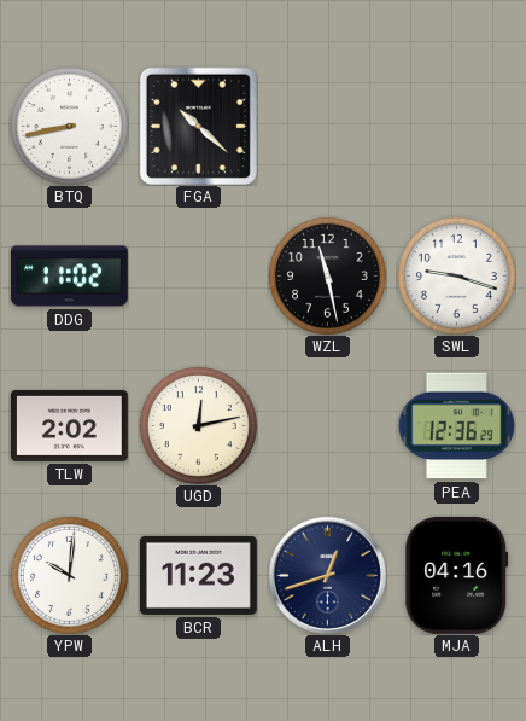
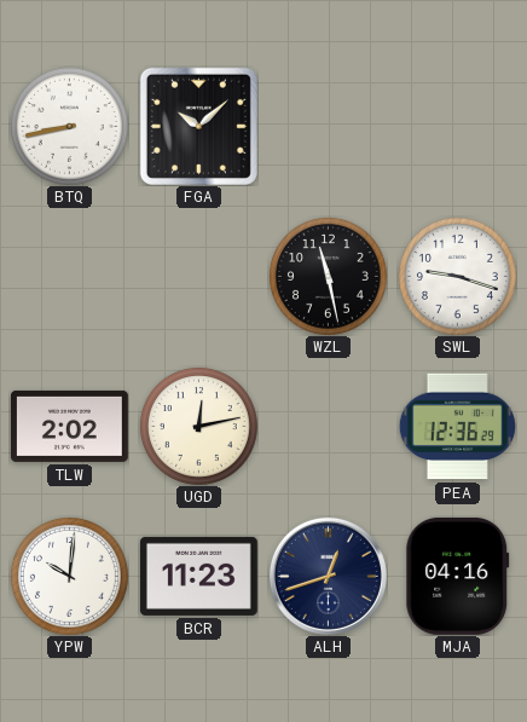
FGA: 10:22 -> 10:08 (198, 126)
DDG: 11:02 -> none (69, 277)
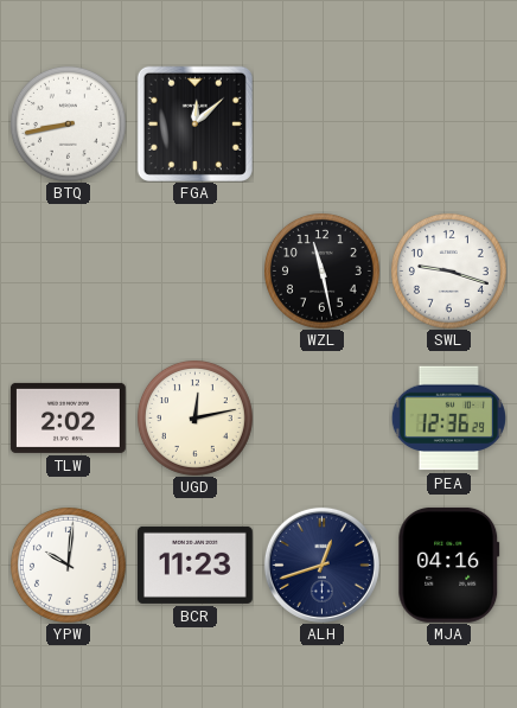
FGA: 10:08 -> 12:08 (194, 123)
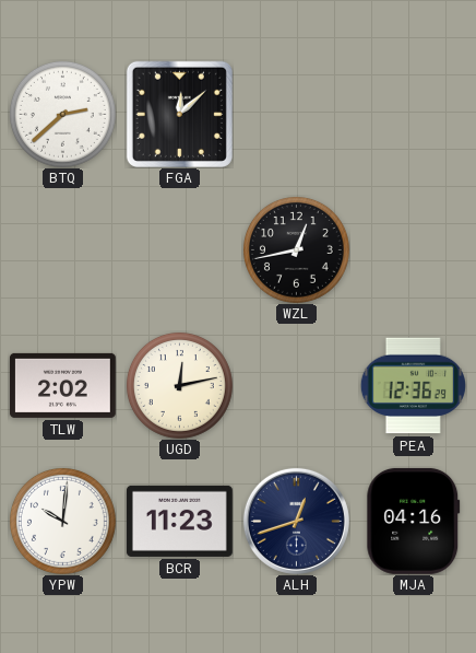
BTQ: 8:43 -> 2:38 (62, 114)
WZL: 11:28 -> 12:43 (296, 249)
SWL: 9:18 -> none (448, 270)
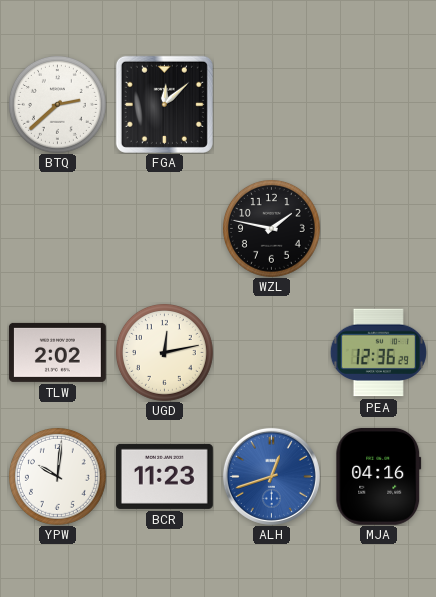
WZL: 12:43 -> 1:47 (271, 228)
ALH dial: navy -> blue (271, 476)
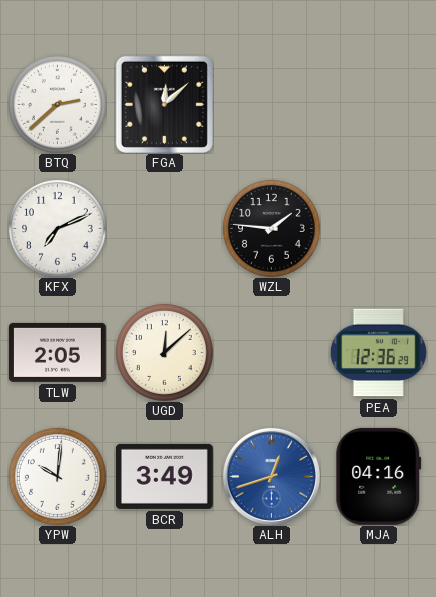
KFX: none -> 7:11 (57, 228)
WZL: 1:47 -> 1:46 (271, 228)
TLW: 2:02 -> 2:05 (57, 352)
UGD: 12:13 -> 12:08 (164, 352)
BCR: 11:23 -> 3:49 (164, 476)
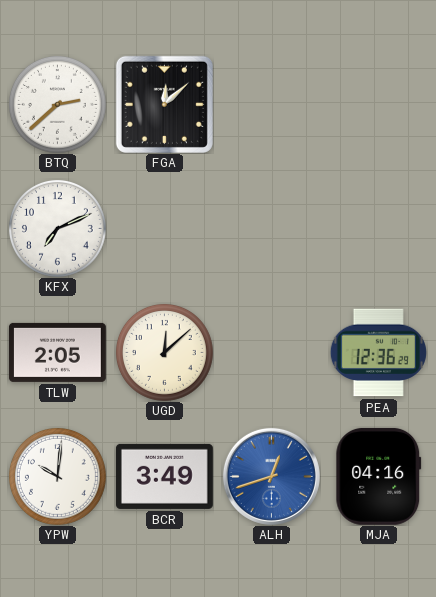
WZL: 1:46 -> none (271, 228)
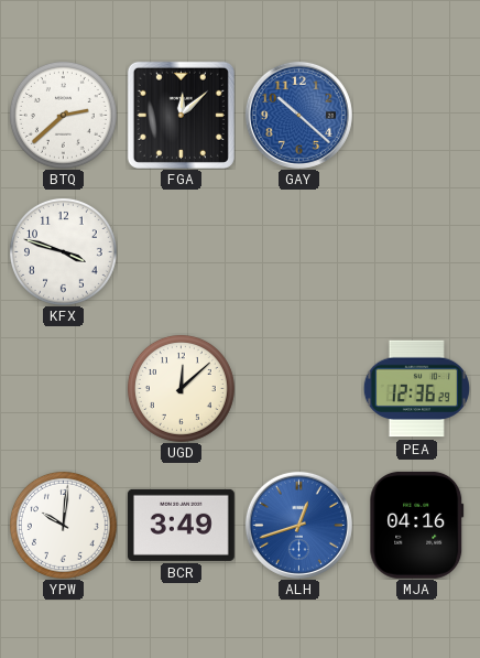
GAY: none -> 10:22 (298, 115)
KFX: 7:11 -> 3:48 (63, 251)
TLW: 2:05 -> none (57, 352)
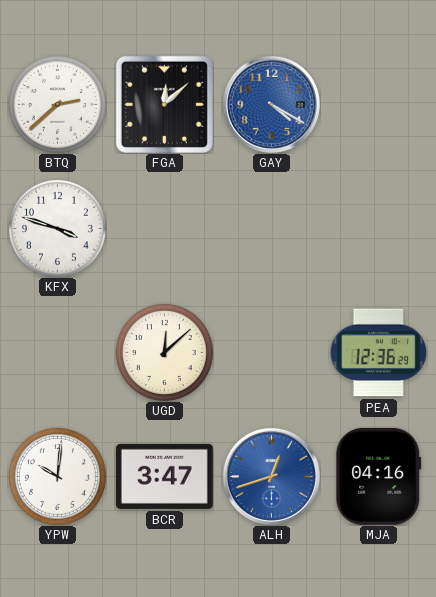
GAY: 10:22 -> 4:20 (271, 104)
BCR: 3:49 -> 3:47 (164, 476)
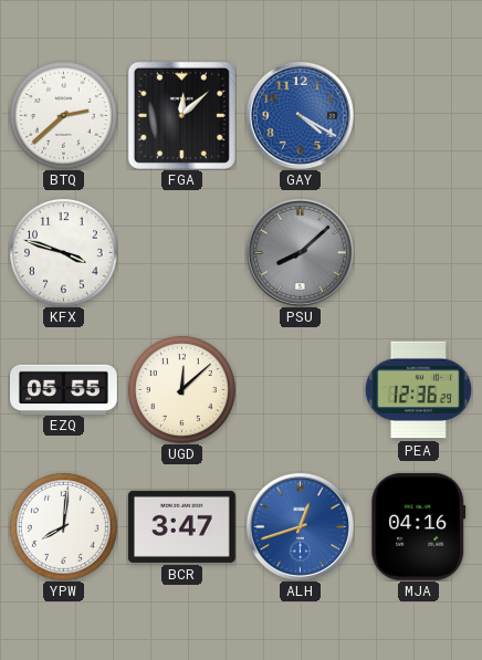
PSU: none -> 8:08 (300, 252)
EZQ: none -> 05:55 (64, 389)
YPW: 10:01 -> 8:01 (63, 526)
